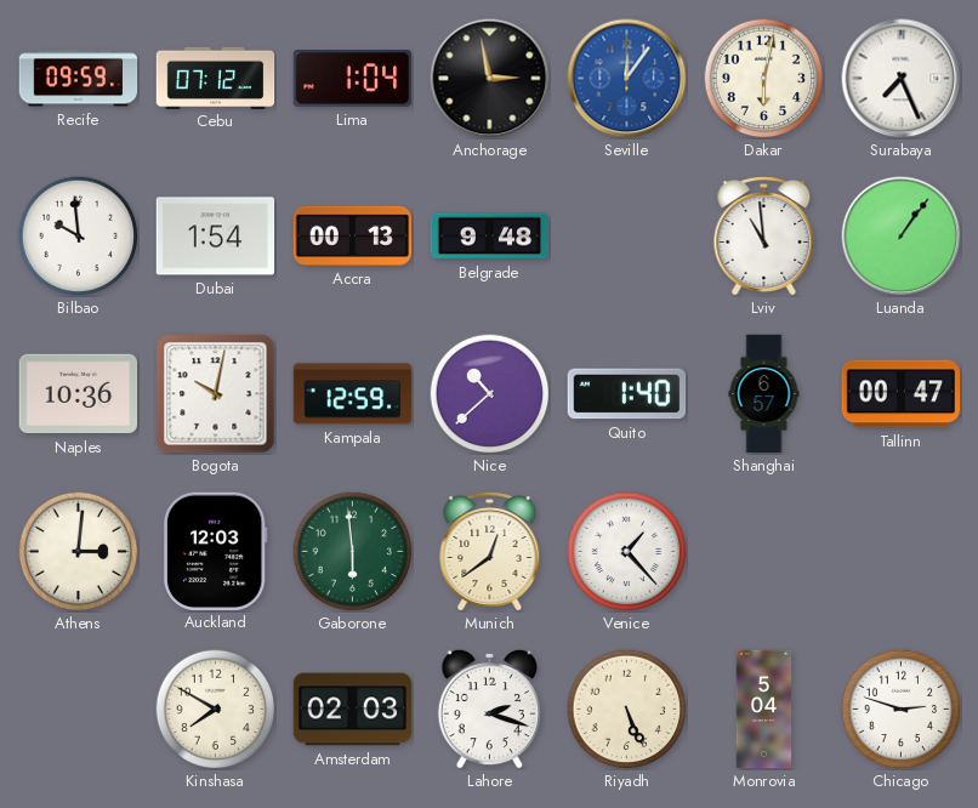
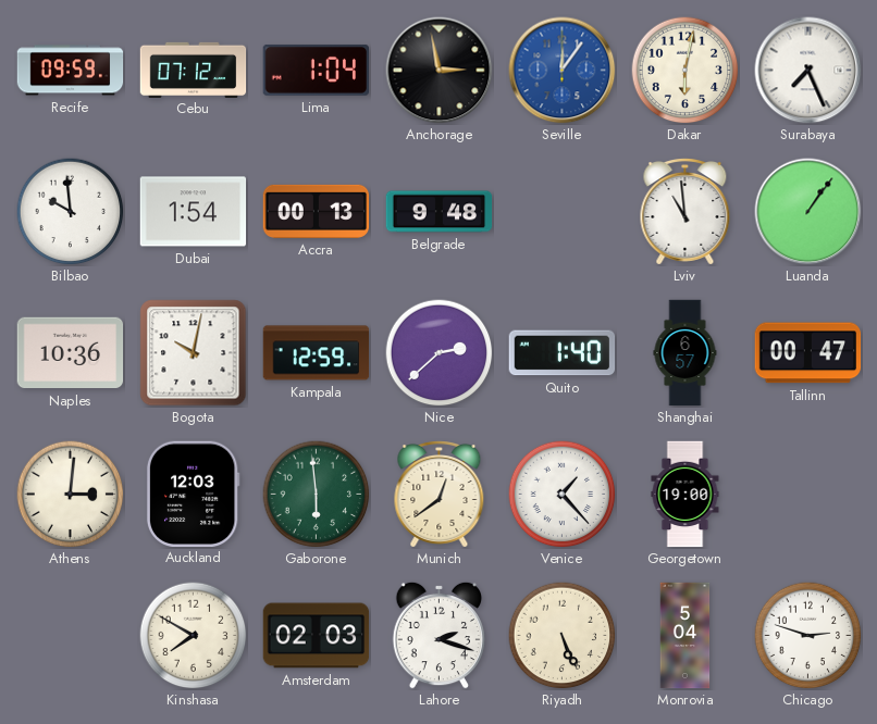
Nice: 10:38 -> 2:38 (440, 353)
Georgetown: none -> 19:00 (685, 495)
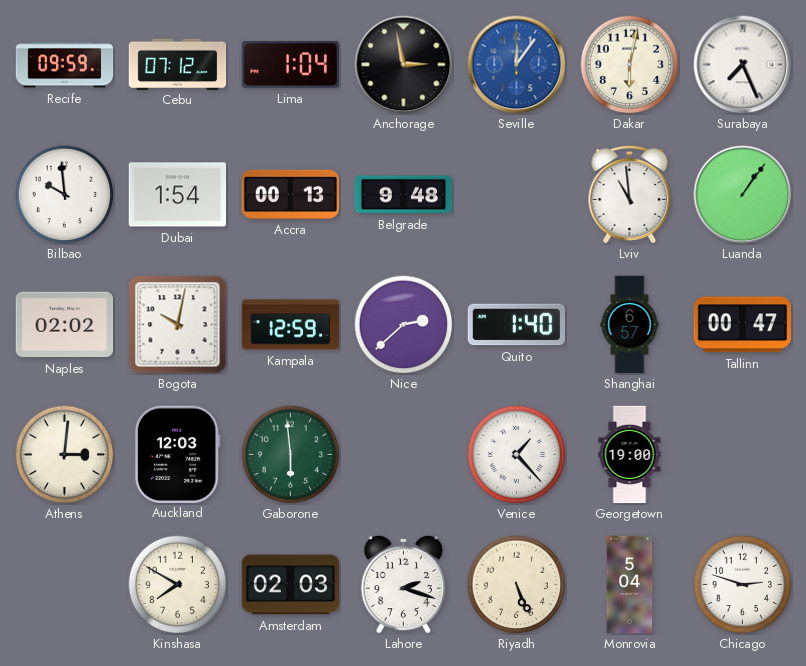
Naples: 10:36 -> 02:02 (65, 325)
Munich: 12:39 -> none (440, 495)
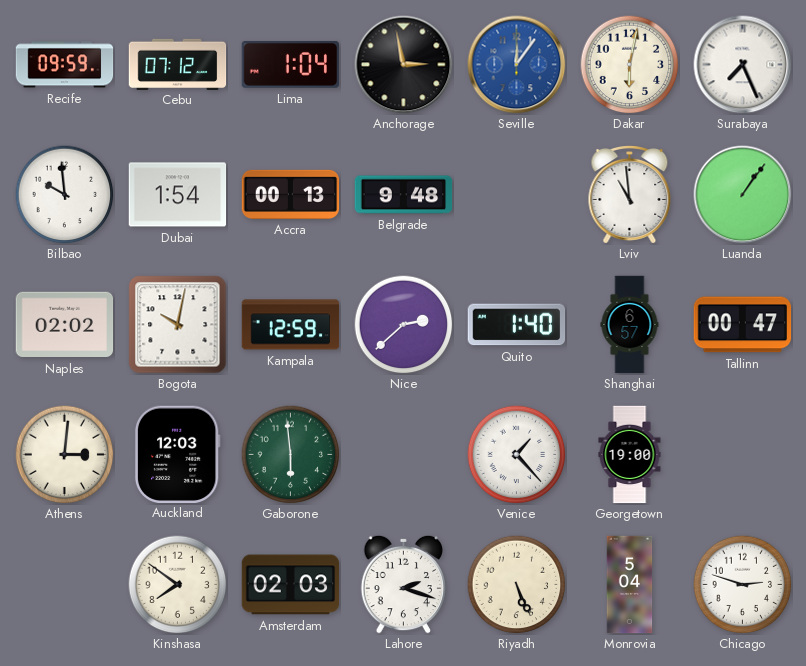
Kinshasa: 7:50 -> 7:51 (178, 585)
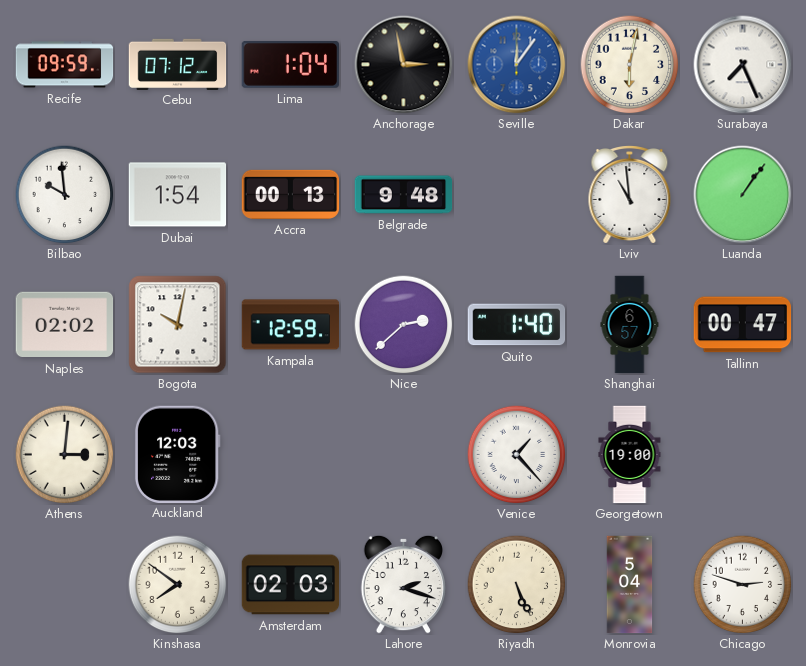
Gaborone: 5:59 -> none (291, 455)
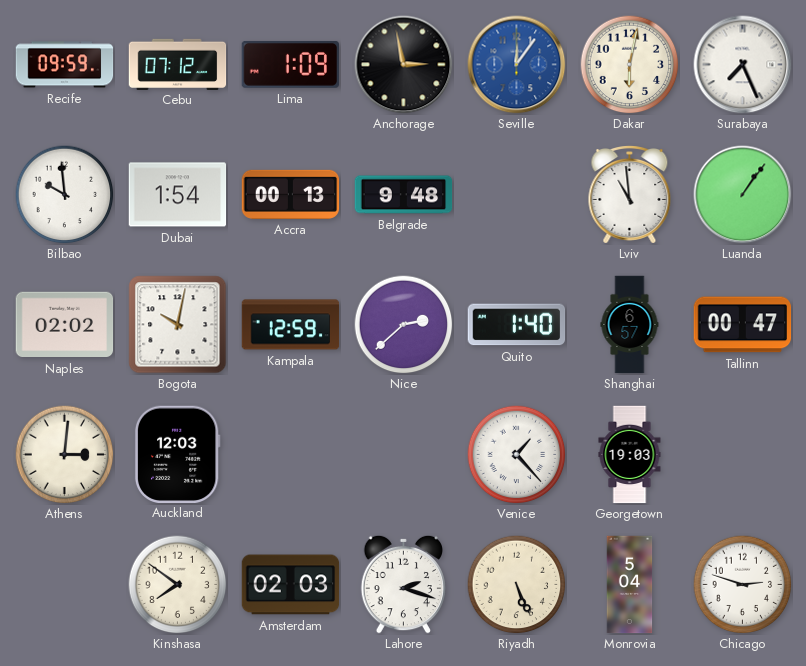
Lima: 1:04 -> 1:09 (291, 65)
Georgetown: 19:00 -> 19:03 (630, 455)
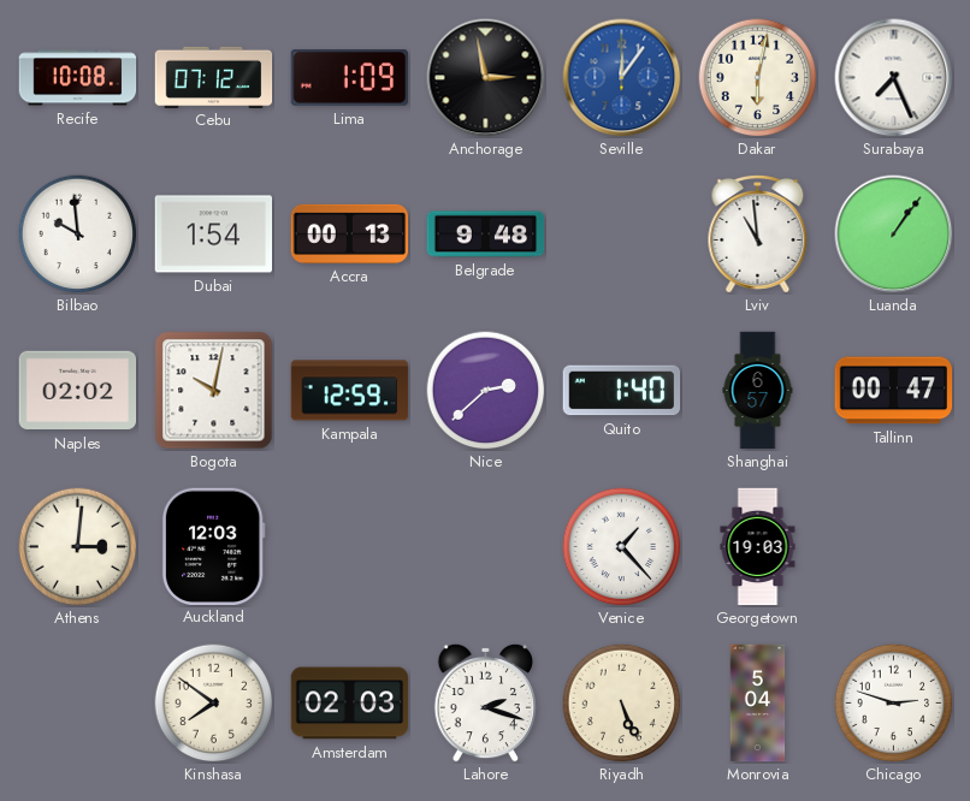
Recife: 09:59 -> 10:08 (78, 78)
